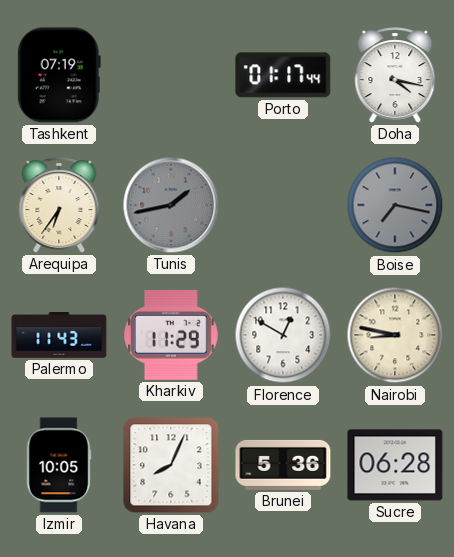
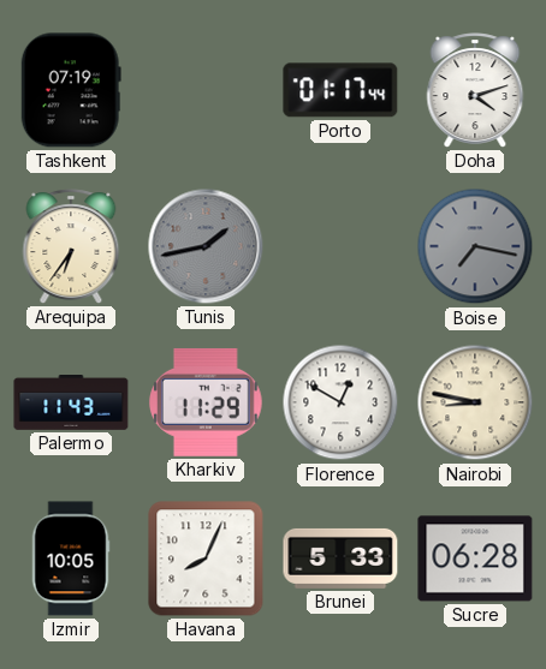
Doha: 4:17 -> 4:12 (475, 90)
Brunei: 5:36 -> 5:33 (340, 559)
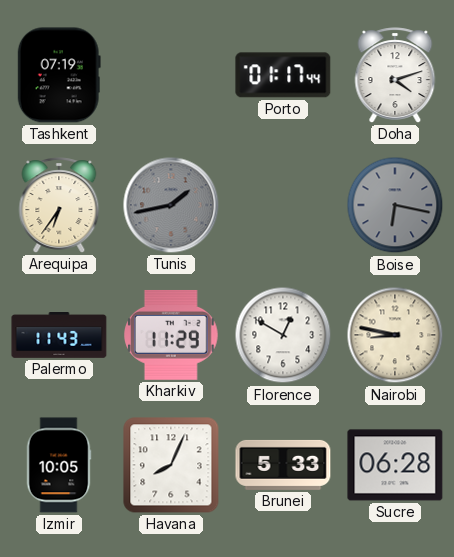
Boise: 7:17 -> 6:17 (395, 205)
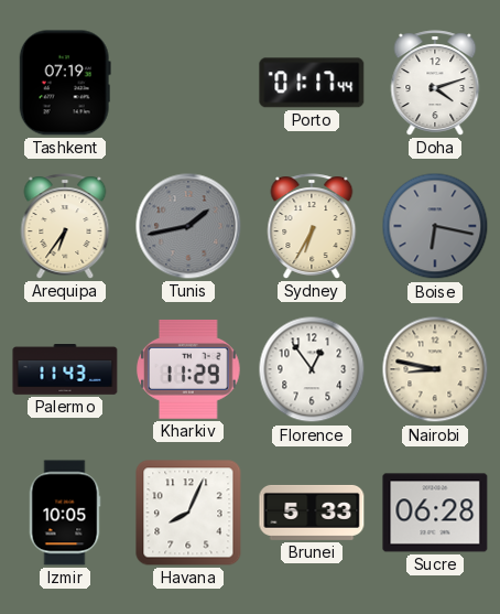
Sydney: none -> 6:35 (312, 226)
Florence: 12:50 -> 12:54 (312, 369)
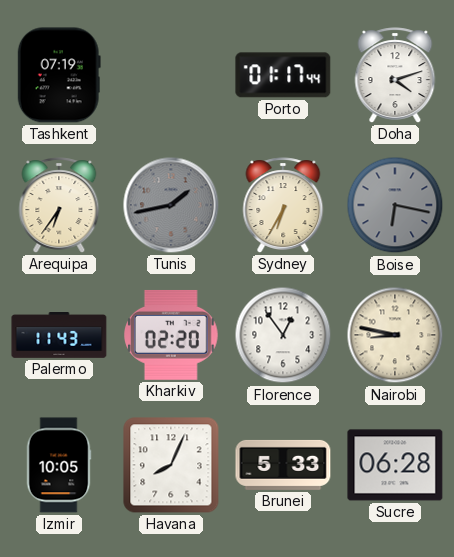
Kharkiv: 11:29 -> 02:20 (172, 335)
